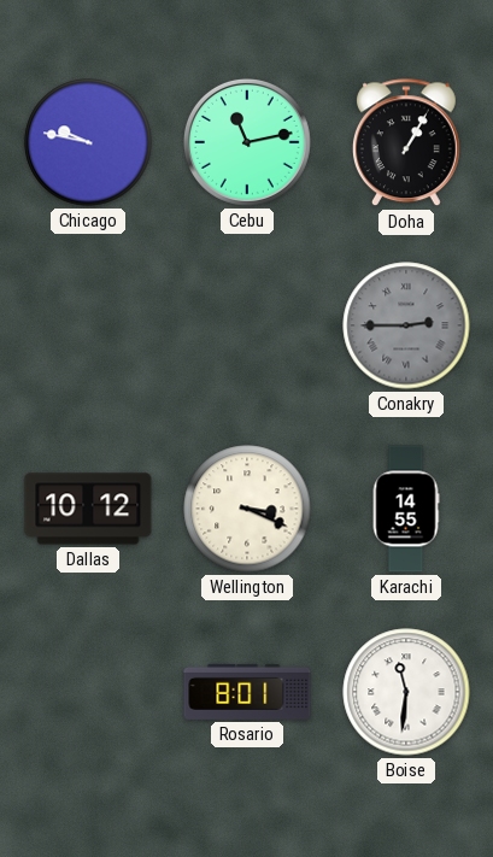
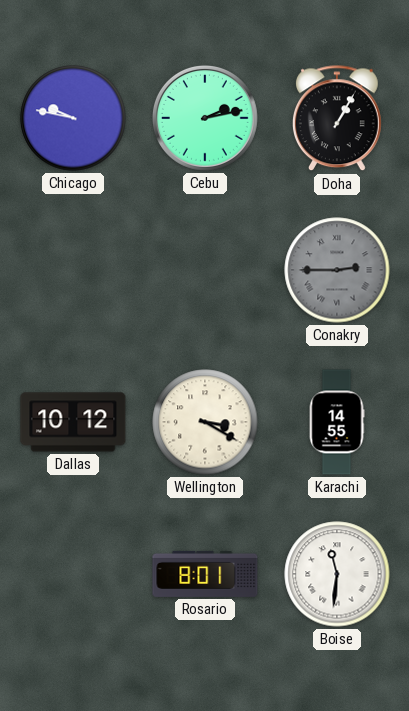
Cebu: 11:13 -> 2:13 (205, 118)
Wellington: 3:19 -> 3:20 (205, 422)
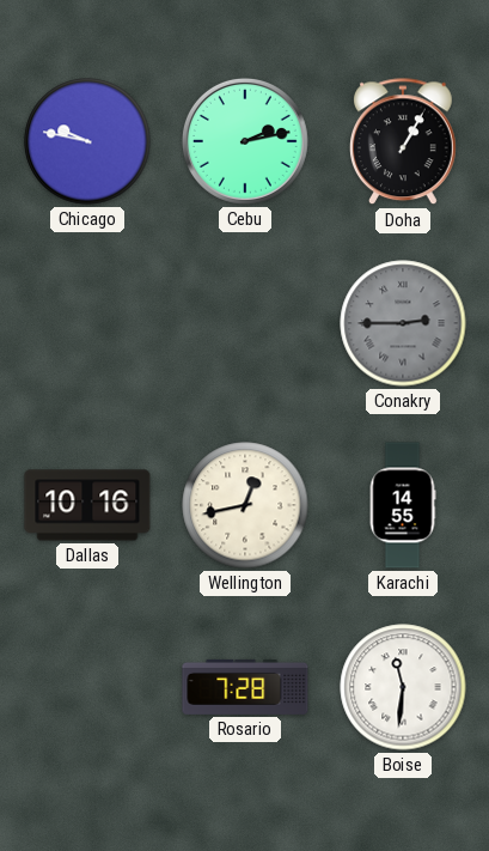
Dallas: 10:12 -> 10:16 (87, 505)
Wellington: 3:20 -> 12:43 (245, 505)
Rosario: 8:01 -> 7:28 (245, 687)
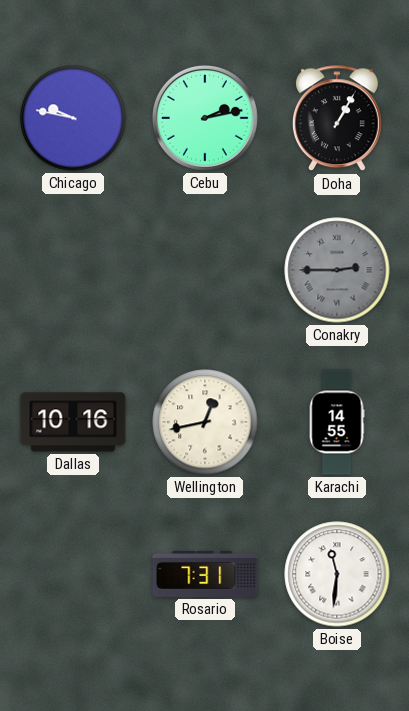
Rosario: 7:28 -> 7:31 (205, 574)
